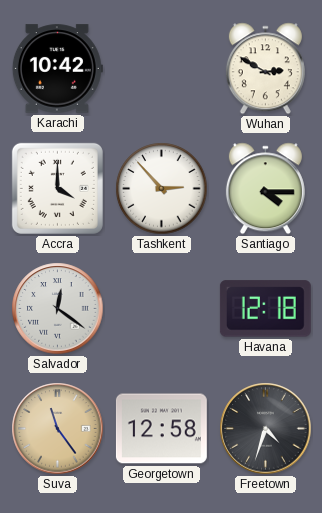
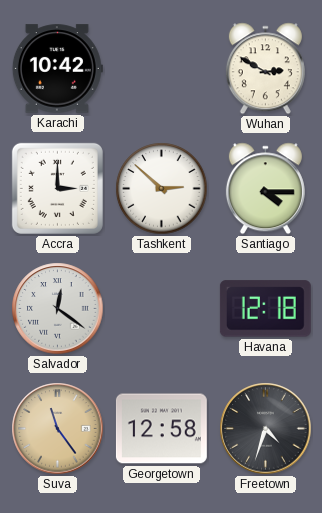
Accra: 4:00 -> 3:00 (57, 188)
Tashkent: 2:53 -> 2:52 (162, 189)
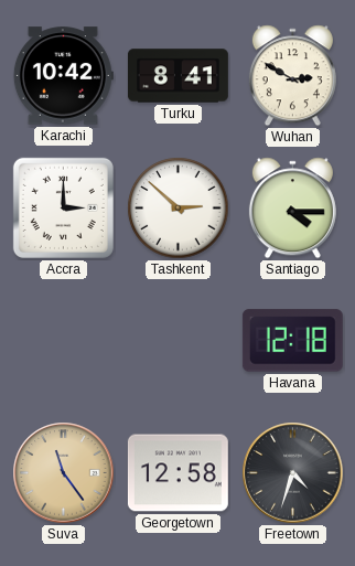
Turku: none -> 8:41 (179, 76)
Salvador: 12:21 -> none (58, 309)
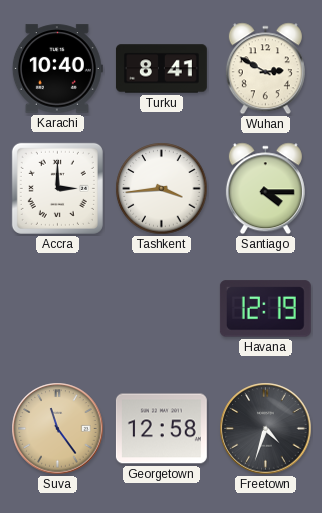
Karachi: 10:42 -> 10:40 (57, 69)
Tashkent: 2:52 -> 3:44 (162, 189)
Havana: 12:18 -> 12:19 (265, 309)
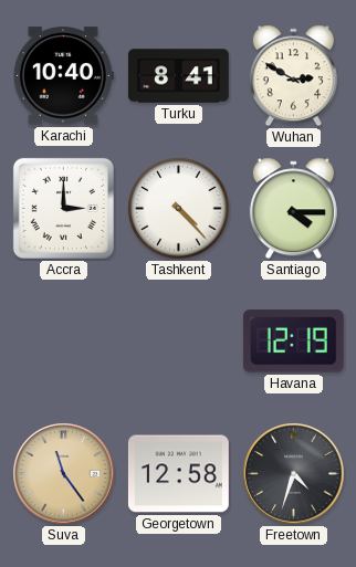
Tashkent: 3:44 -> 4:23 (179, 209)
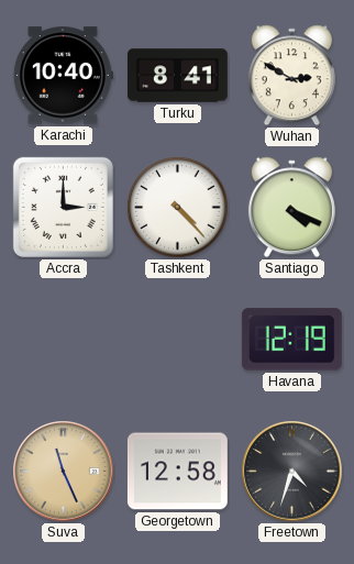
Santiago: 4:15 -> 4:19 (291, 208)
Suva: 11:24 -> 11:26 (64, 472)
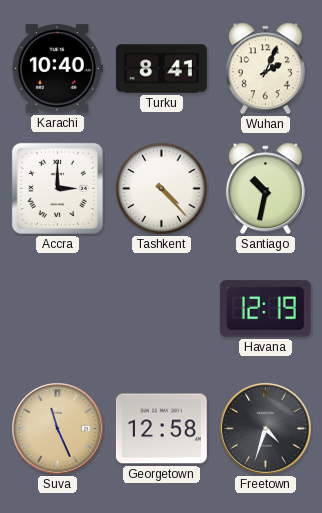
Wuhan: 2:50 -> 2:04 (265, 69)
Santiago: 4:19 -> 10:32 (265, 189)
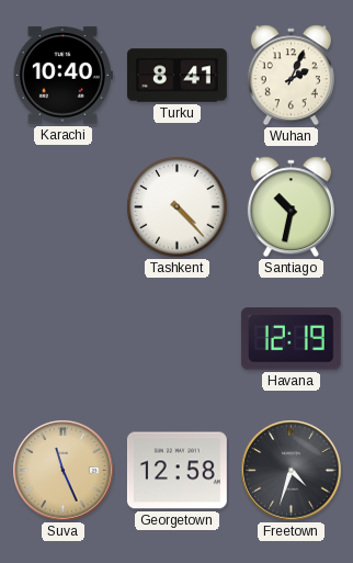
Accra: 3:00 -> none (57, 188)
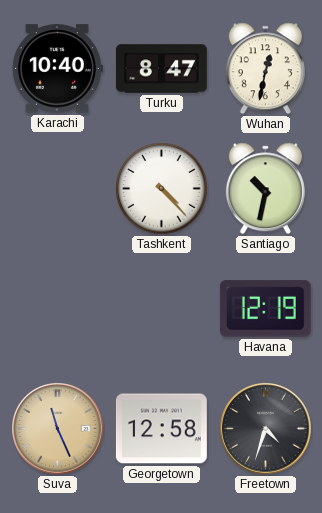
Turku: 8:41 -> 8:47 (162, 69)
Wuhan: 2:04 -> 12:32 (265, 69)
